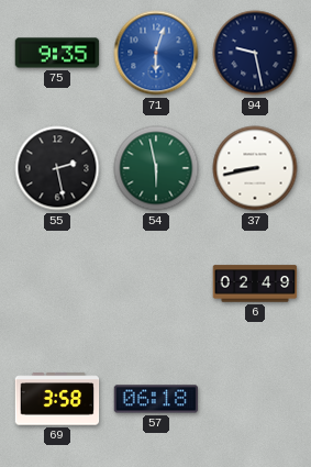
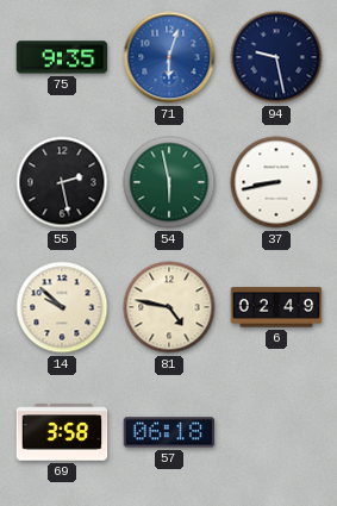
14: none -> 9:52 (62, 307)
81: none -> 4:47 (169, 307)
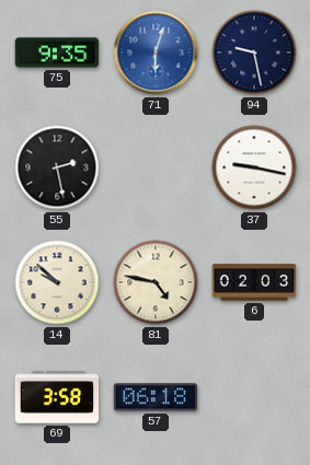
54: 5:58 -> none (169, 182)
37: 8:43 -> 9:17 (254, 167)
6: 02:49 -> 02:03 (254, 282)
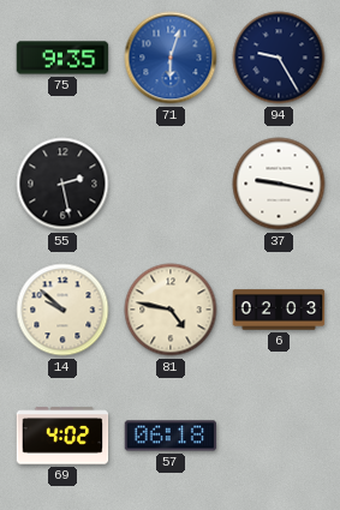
94: 9:28 -> 9:25 (279, 58)
69: 3:58 -> 4:02 (62, 436)
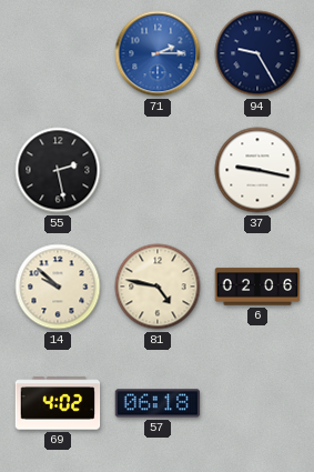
75: 9:35 -> none (62, 58)
71: 6:03 -> 2:15 (158, 53)
6: 02:03 -> 02:06 (257, 287)
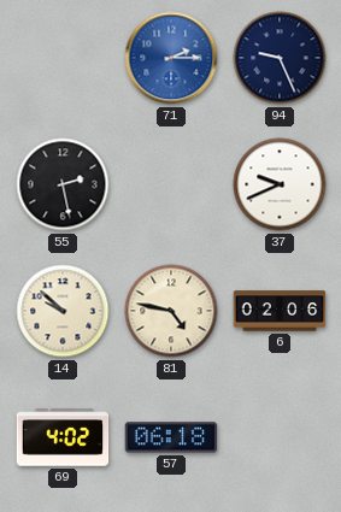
94: 9:25 -> 9:26 (280, 58)
37: 9:17 -> 9:41 (280, 184)
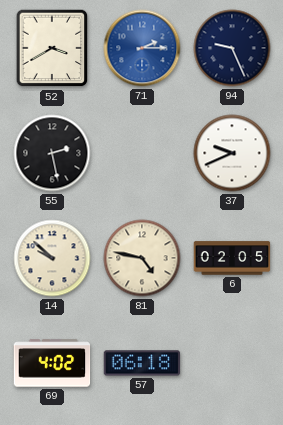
52: none -> 3:40 (52, 48)
6: 02:06 -> 02:05 (232, 258)
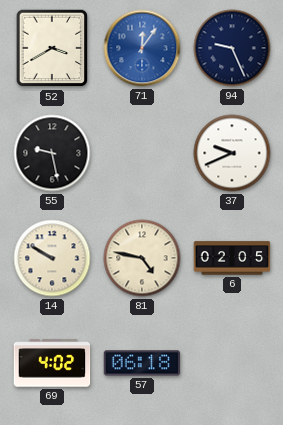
71: 2:15 -> 12:06 (142, 48)
55: 2:28 -> 9:28 (52, 153)
14: 9:52 -> 9:50 (52, 258)
